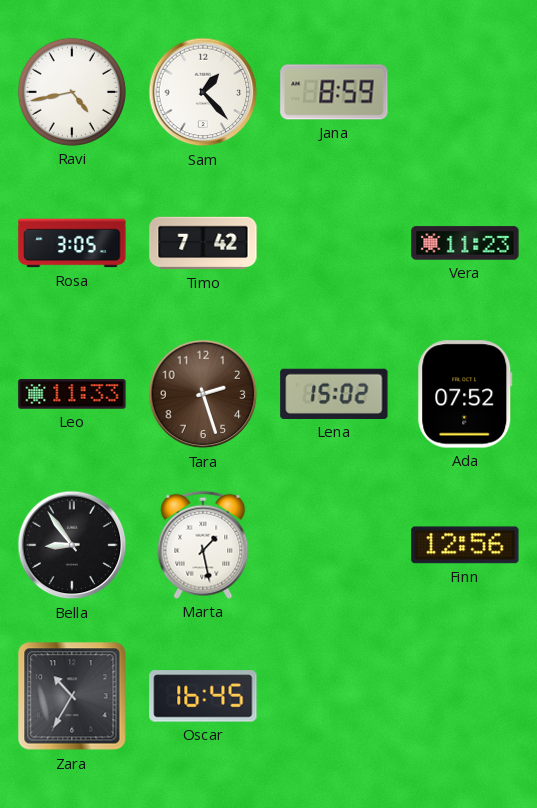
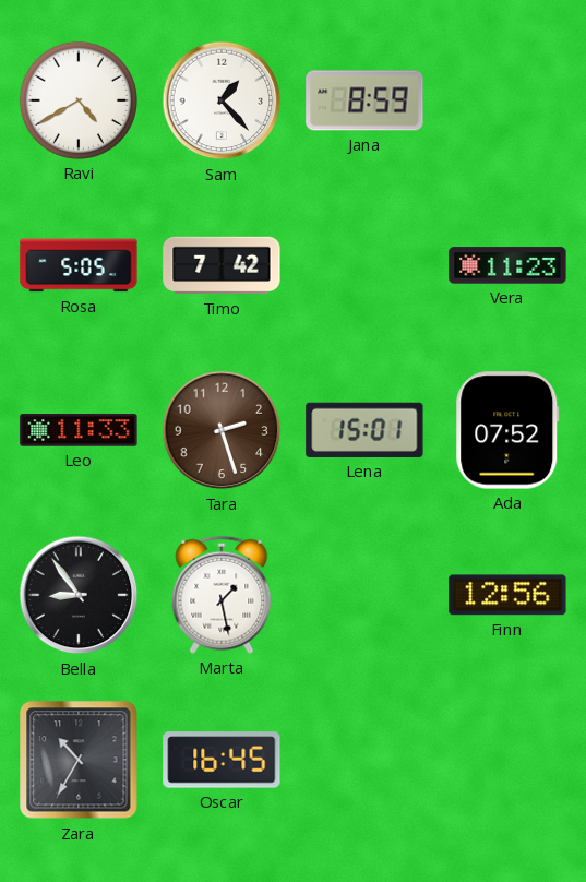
Ravi: 4:43 -> 4:40 (79, 100)
Rosa: 3:05 -> 5:05 (79, 265)
Lena: 15:02 -> 15:01 (364, 430)
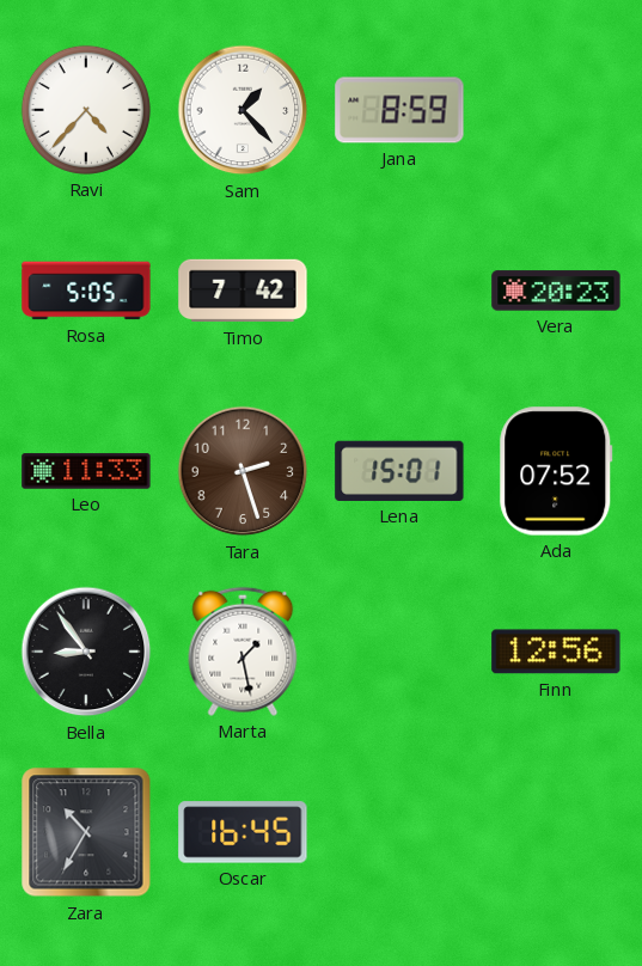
Ravi: 4:40 -> 4:37 (86, 110)
Vera: 11:23 -> 20:23 (556, 291)
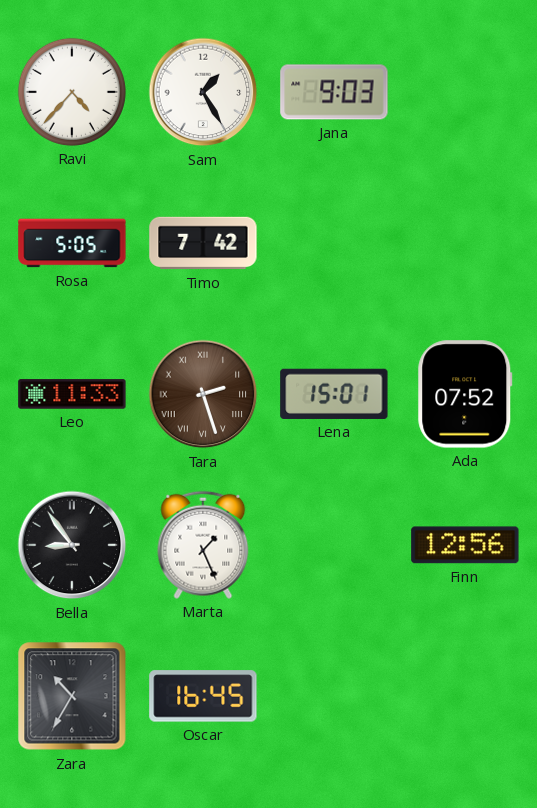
Sam: 1:23 -> 1:25 (203, 92)
Jana: 8:59 -> 9:03 (334, 92)
Vera: 20:23 -> none (556, 291)
Tara numerals: Arabic -> Roman (203, 394)
Marta: 1:28 -> 1:26 (203, 545)
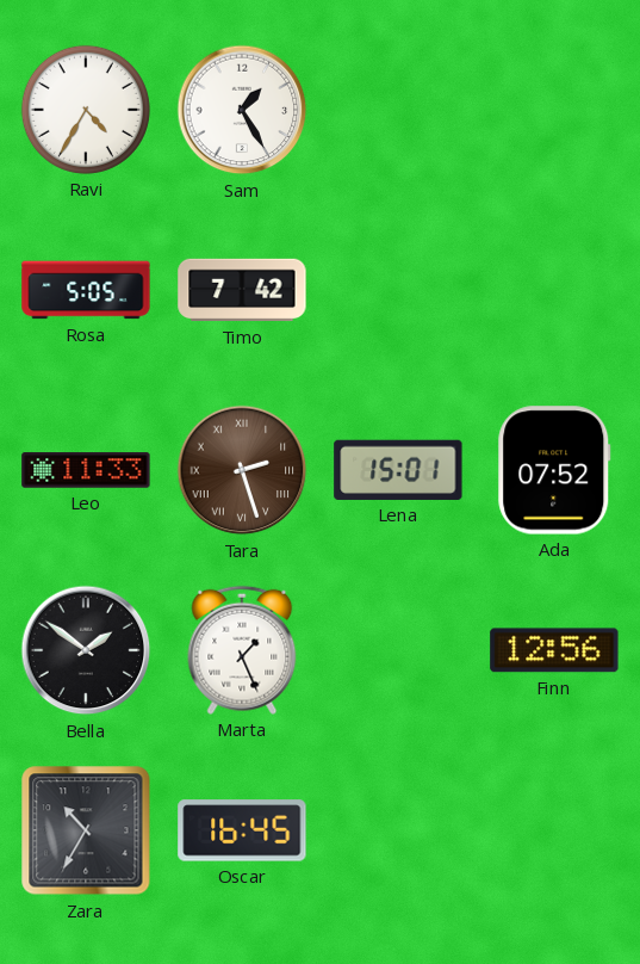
Ravi: 4:37 -> 4:35 (86, 110)
Jana: 9:03 -> none (334, 92)
Bella: 8:54 -> 1:51 (86, 650)
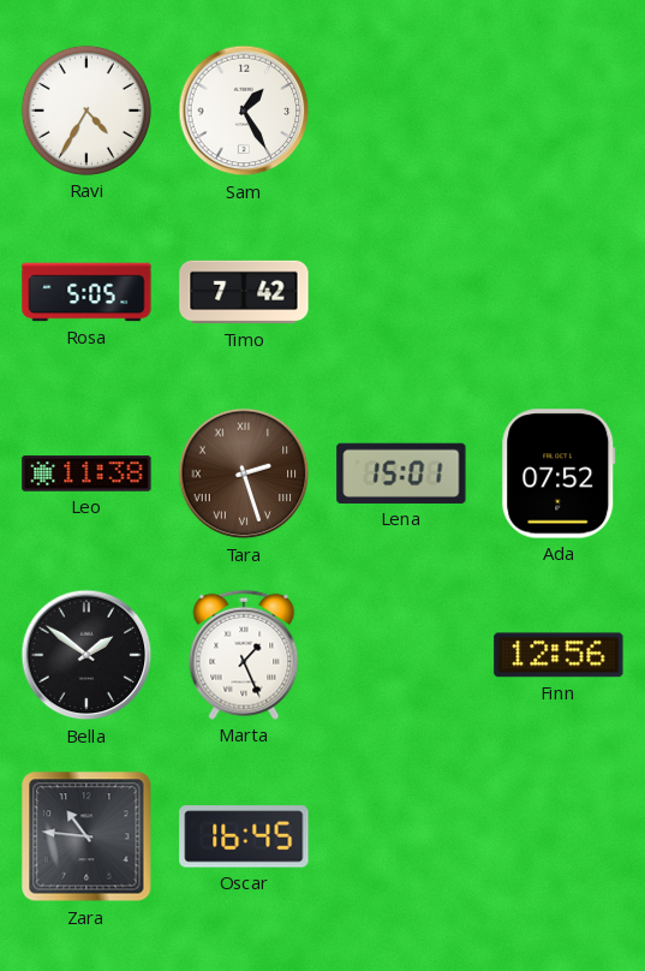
Leo: 11:33 -> 11:38 (86, 473)
Zara: 10:35 -> 10:46 (86, 836)
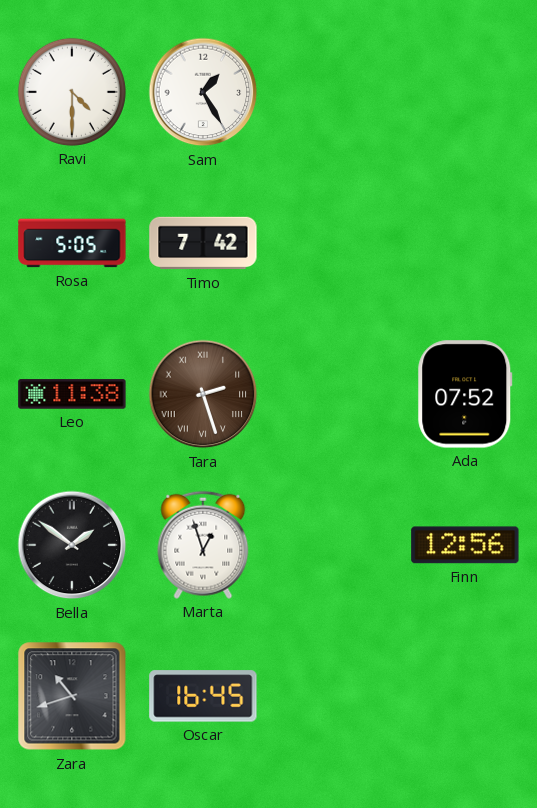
Ravi: 4:35 -> 4:30 (72, 92)
Lena: 15:01 -> none (401, 473)
Marta: 1:26 -> 12:57 (203, 545)
Zara: 10:46 -> 10:42 (72, 696)
